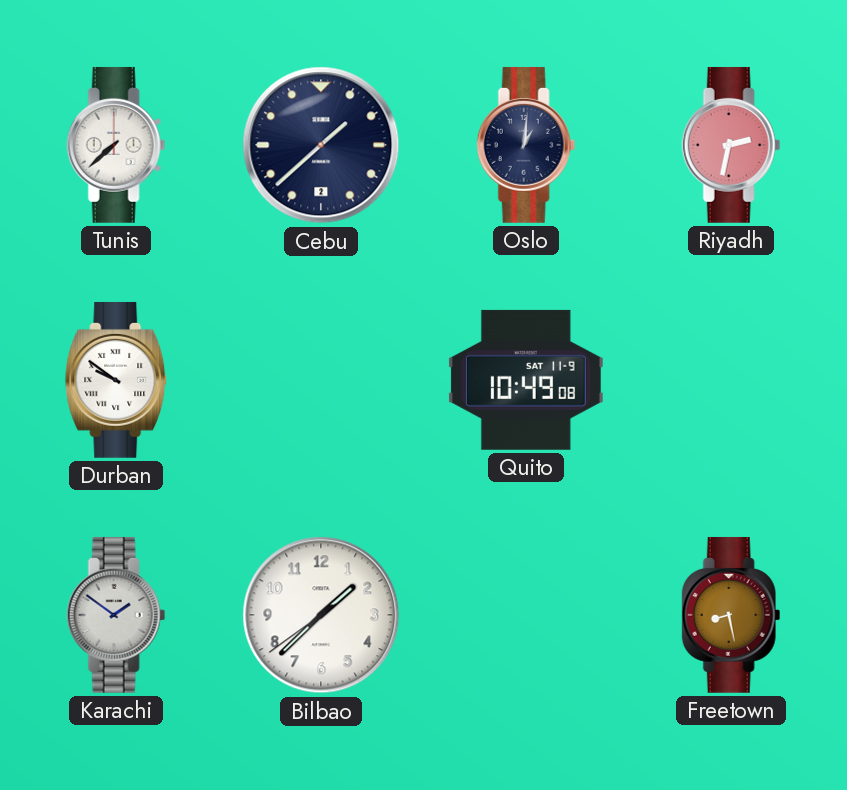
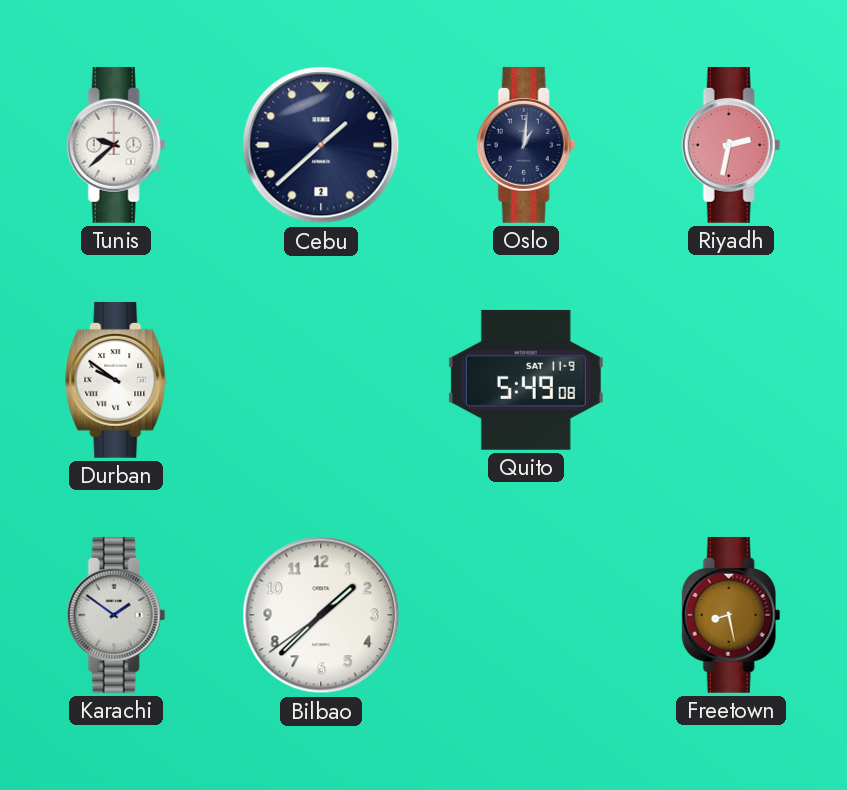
Tunis: 7:38 -> 9:38 (116, 145)
Quito: 10:49 -> 5:49 (526, 380)
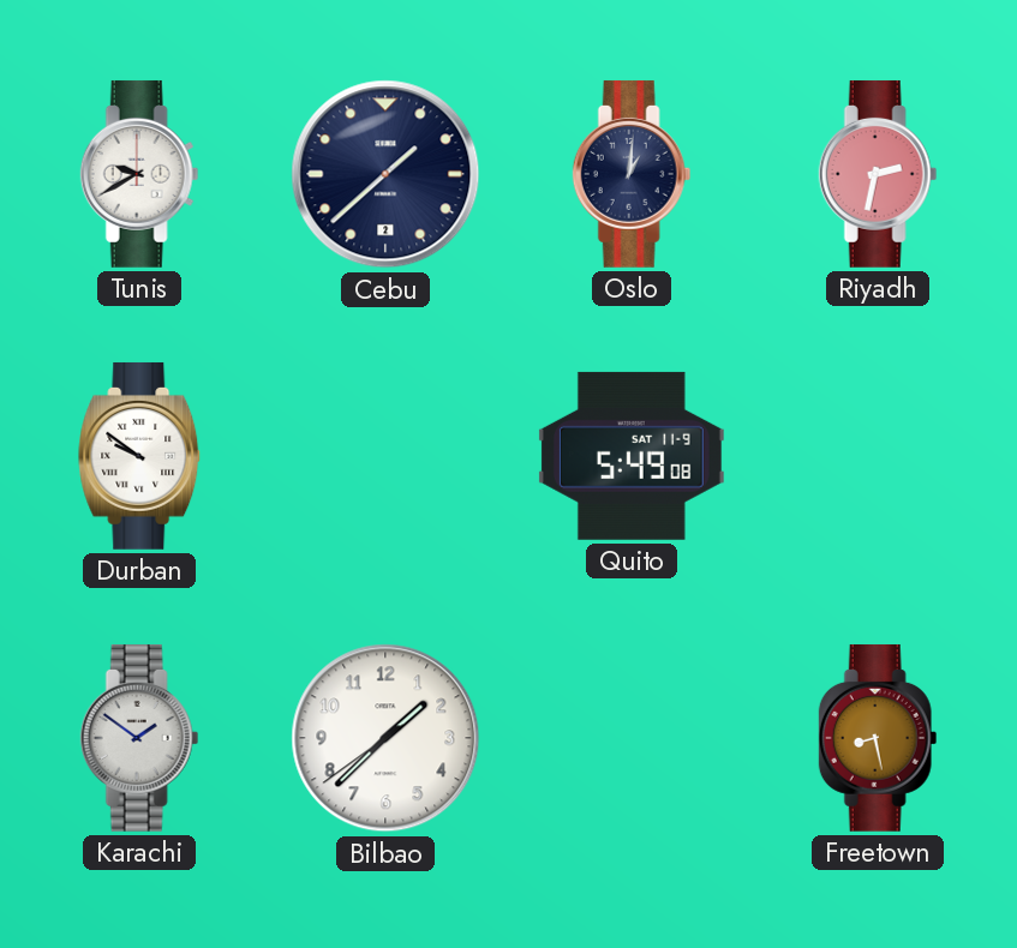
Tunis: 9:38 -> 9:40 (139, 174)
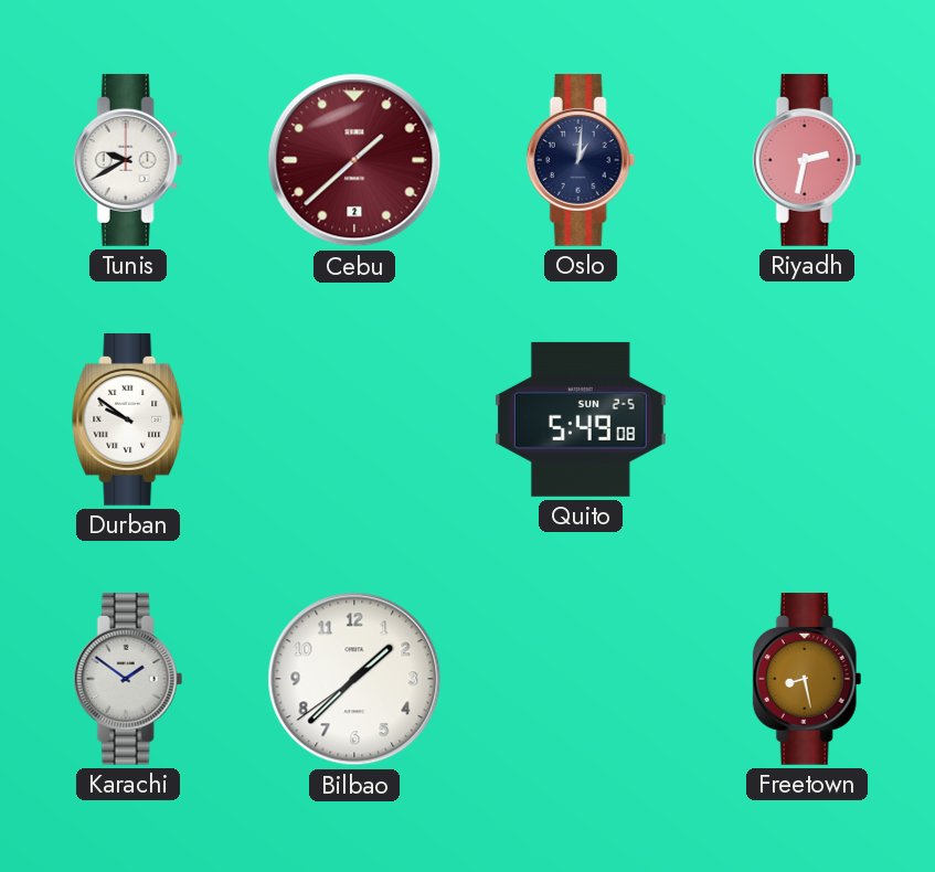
Cebu dial: navy -> burgundy (354, 160)
Quito date: SAT 11-9 -> SUN 2-5 (581, 419)
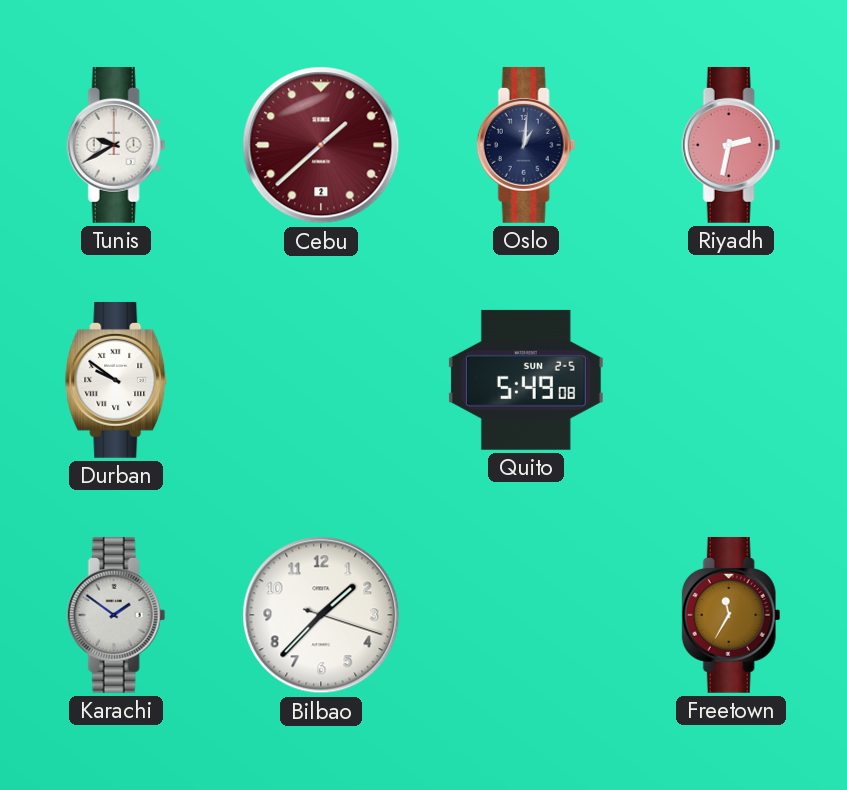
Bilbao: 1:37:39 -> 1:37:18 (321, 615)
Freetown: 8:28 -> 11:35 (731, 615)
